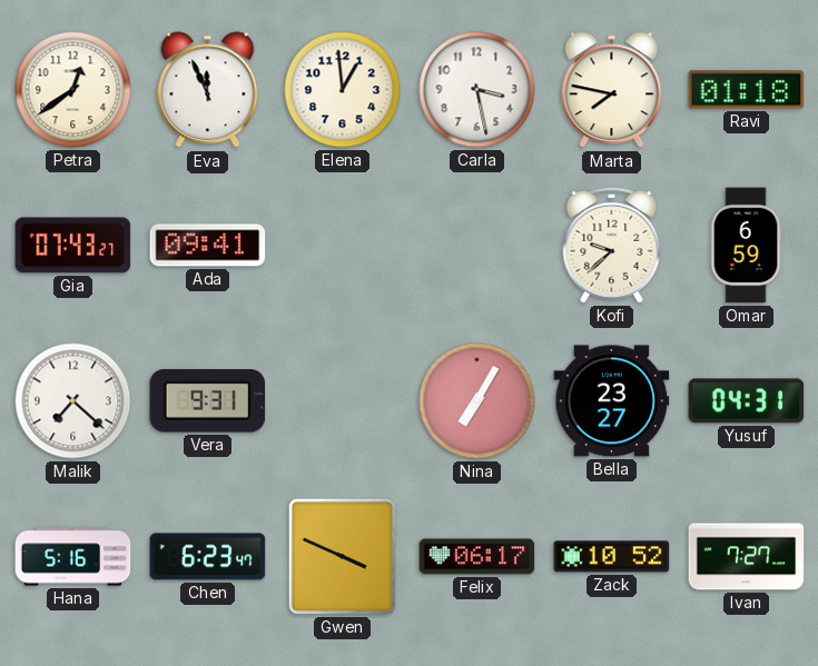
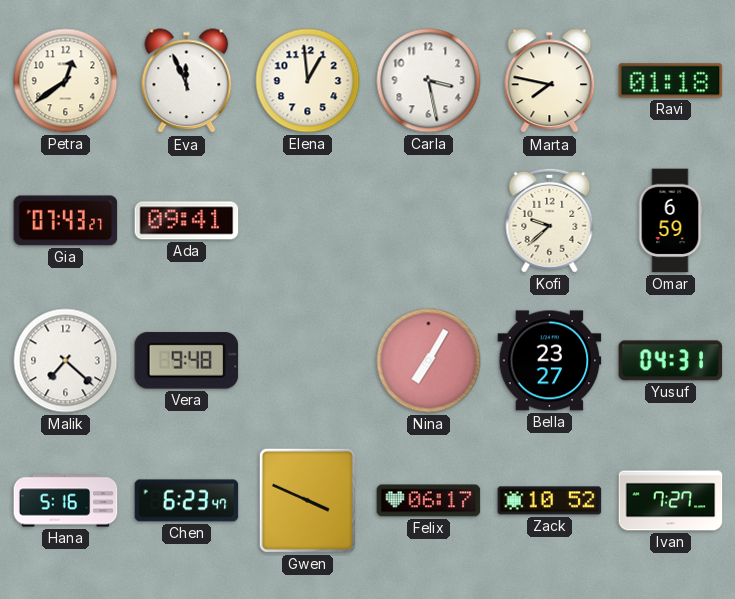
Vera: 9:31 -> 9:48 (187, 361)
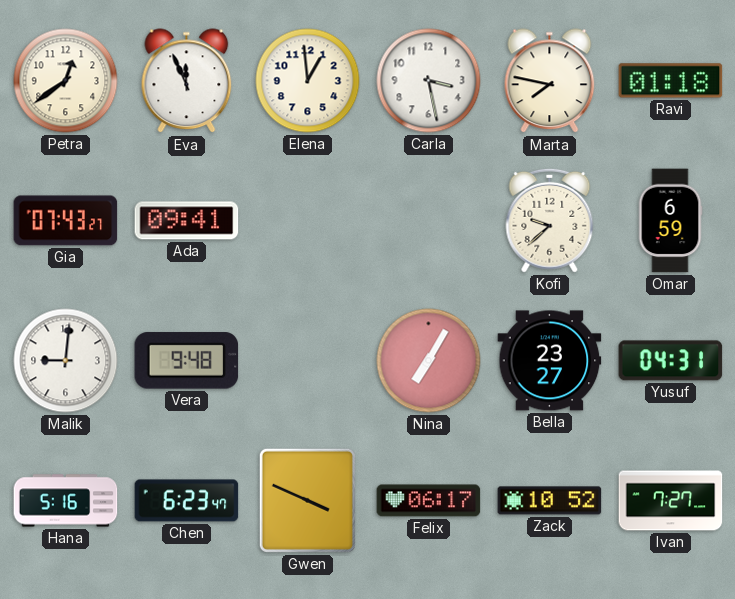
Malik: 7:22 -> 9:01 (66, 361)
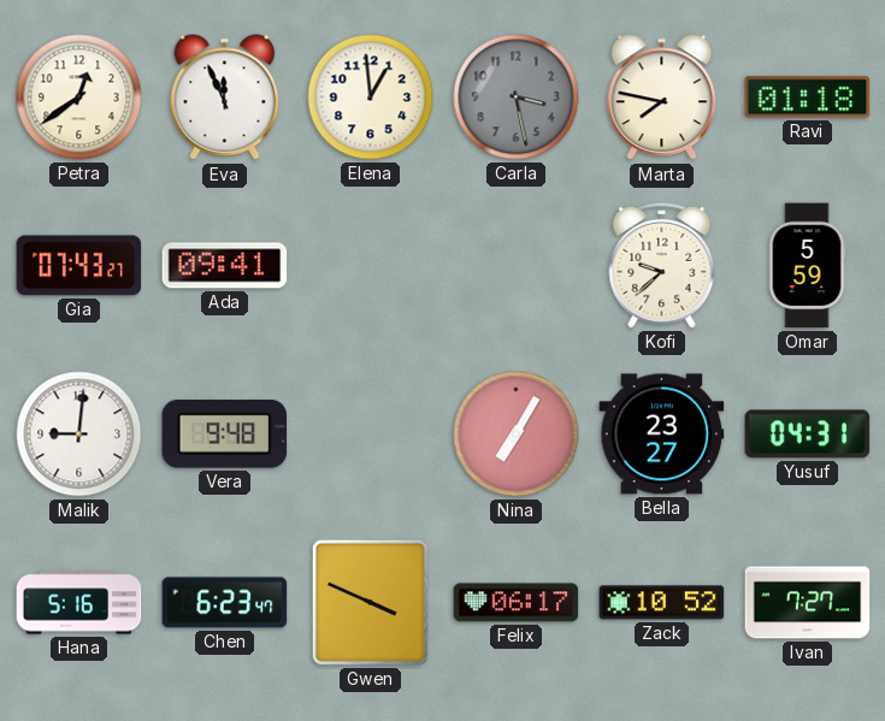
Carla dial: white -> grey (517, 97)
Omar: 6:59 -> 5:59 (807, 266)
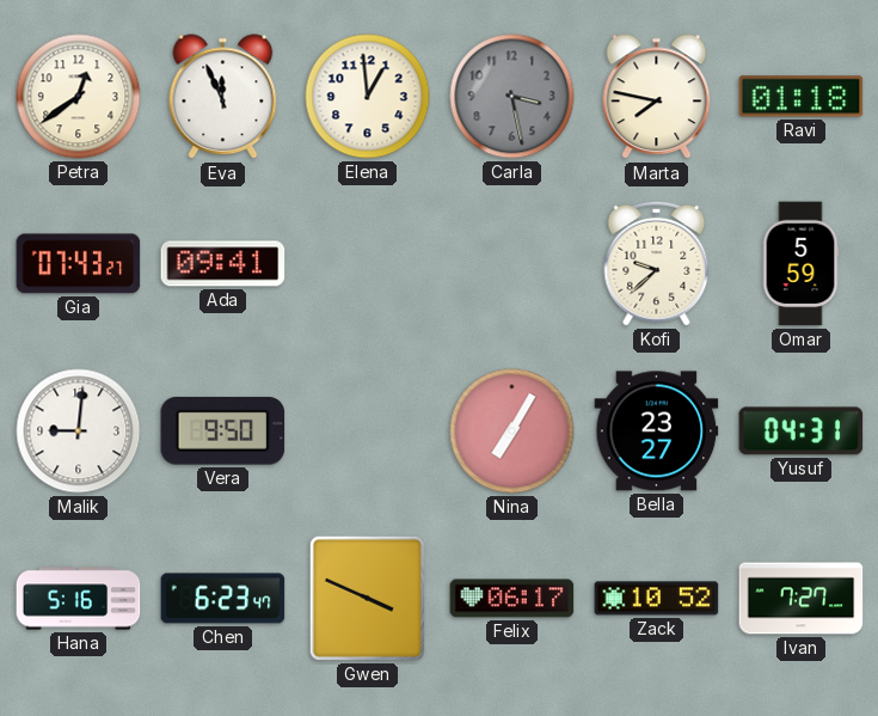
Vera: 9:48 -> 9:50 (223, 432)
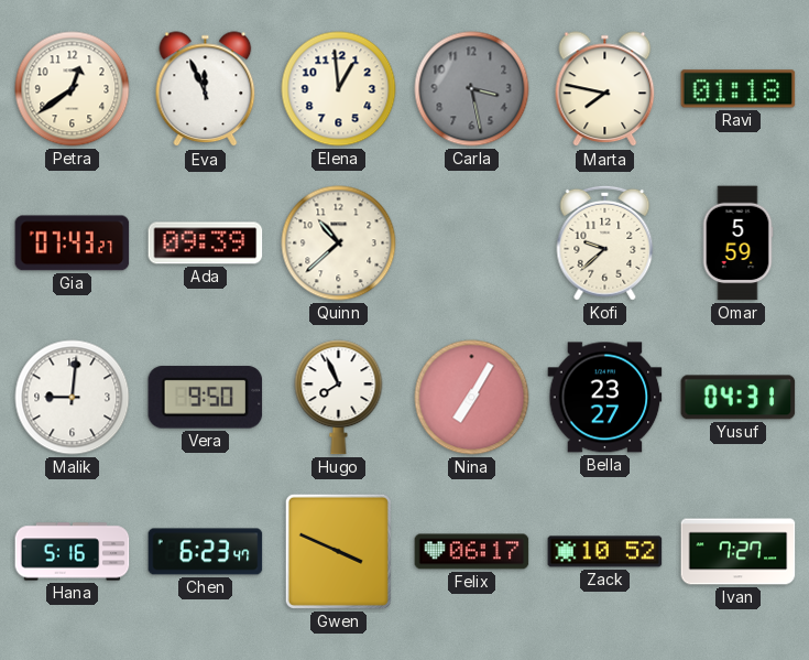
Ada: 09:41 -> 09:39 (206, 244)
Quinn: none -> 10:38 (339, 244)
Hugo: none -> 7:56 (339, 398)
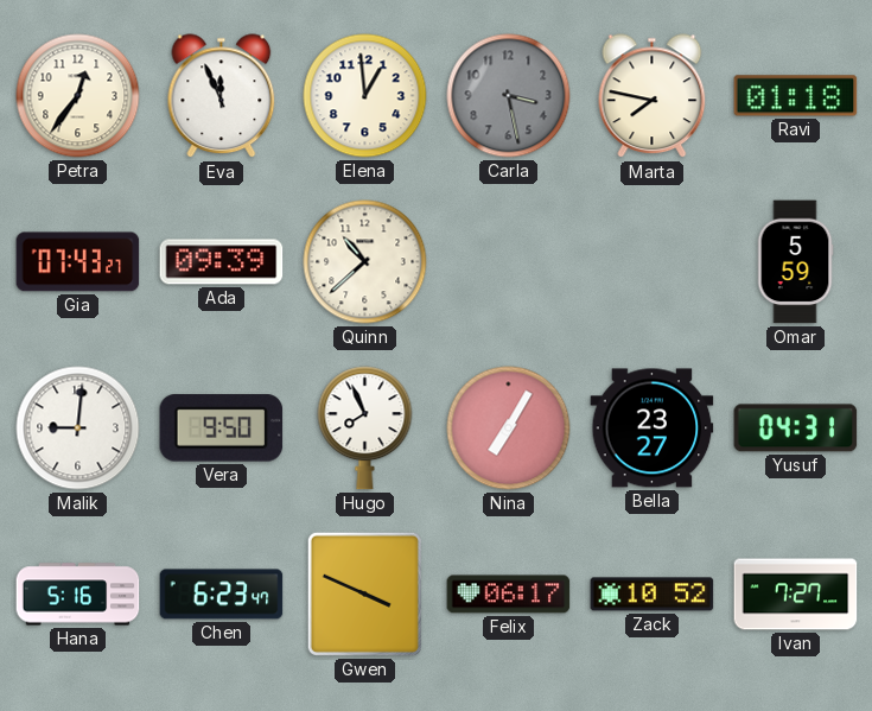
Petra: 12:39 -> 12:36 (78, 96)
Kofi: 9:38 -> none (605, 242)
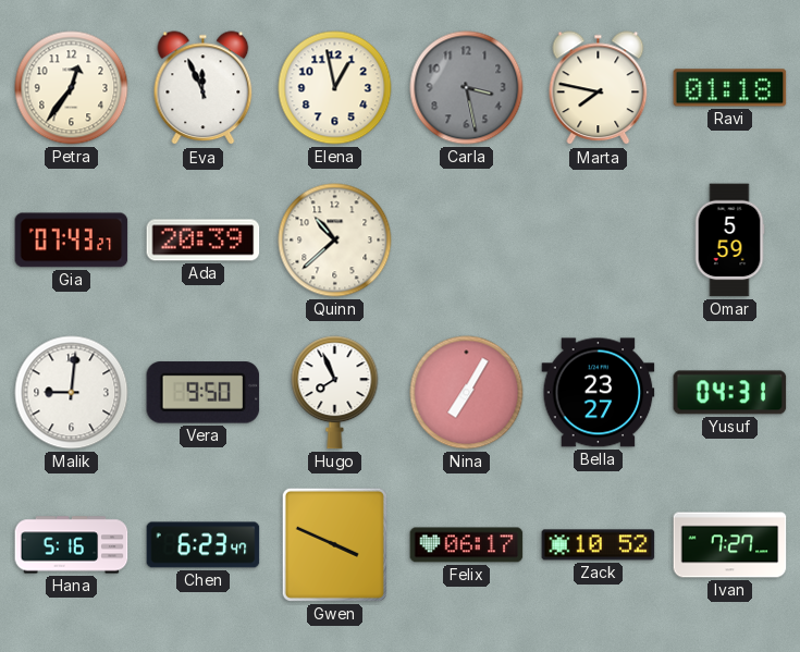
Elena: 12:59 -> 12:58 (335, 88)
Ada: 09:39 -> 20:39 (204, 241)
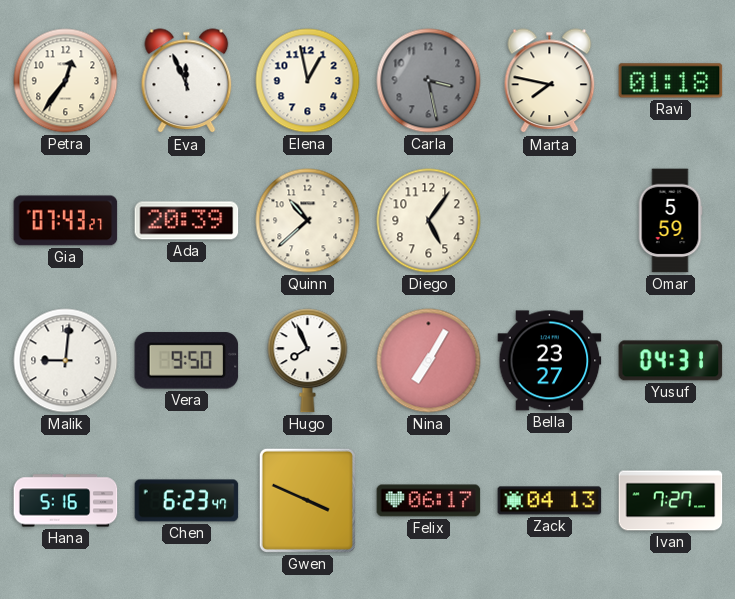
Diego: none -> 5:06 (429, 221)
Zack: 10:52 -> 04:13 (550, 501)
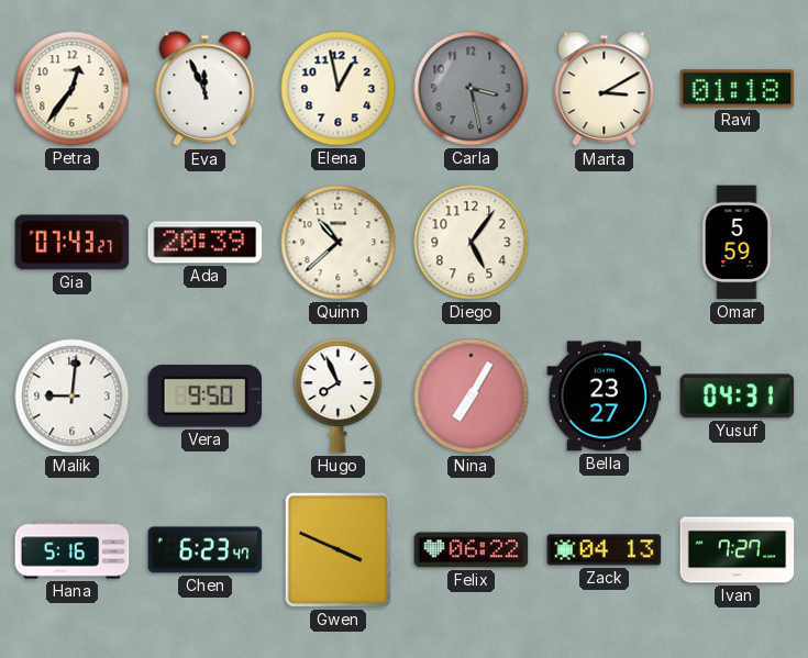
Marta: 7:47 -> 3:10 (605, 89)
Felix: 06:17 -> 06:22 (472, 550)
